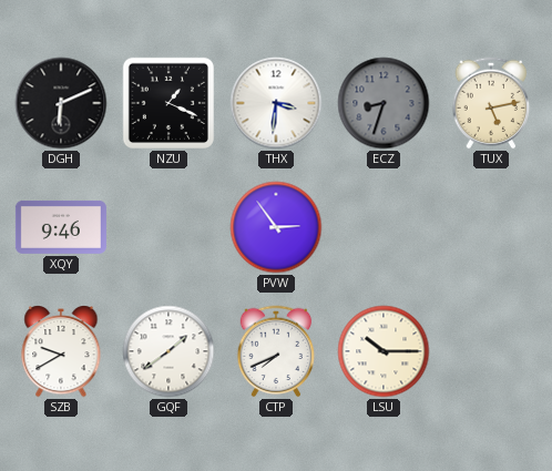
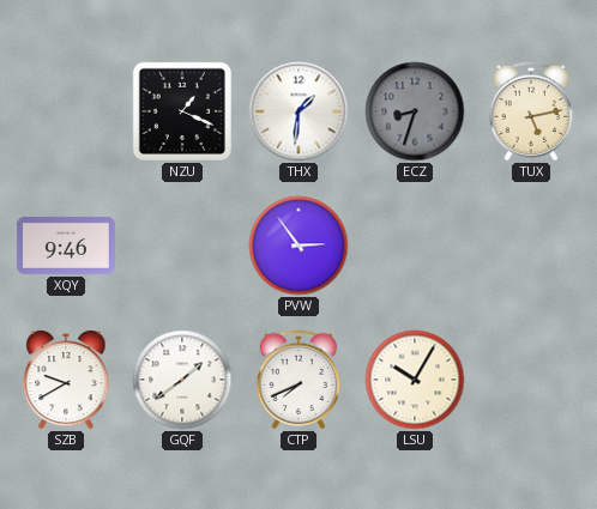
DGH: 6:11 -> none (61, 103)
THX: 3:31 -> 1:31 (298, 111)
LSU: 10:15 -> 10:05 (415, 380)
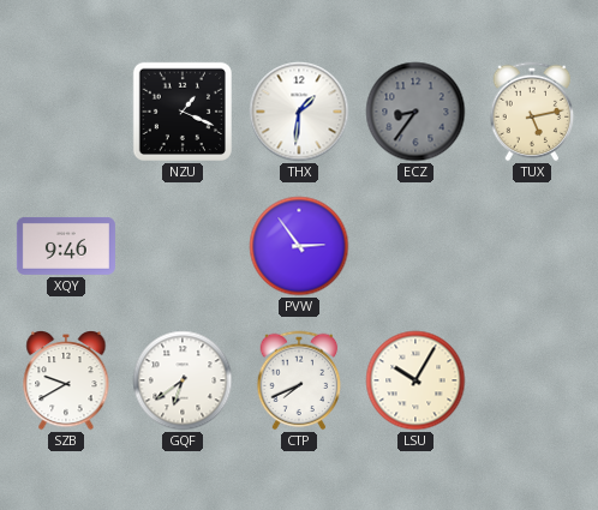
ECZ: 8:33 -> 8:36 (415, 112)
GQF: 1:39 -> 6:39 (183, 380)
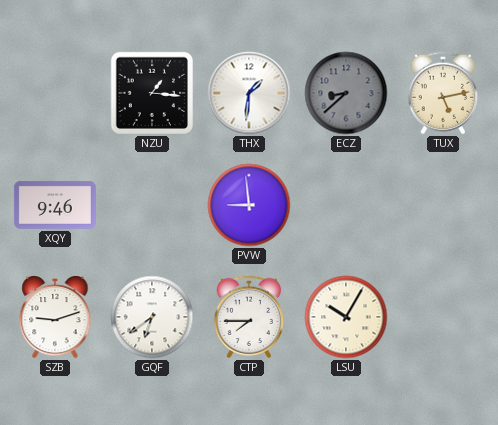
NZU: 1:19 -> 1:16 (152, 93)
ECZ: 8:36 -> 8:38 (346, 93)
PVW: 2:54 -> 8:59 (249, 205)
SZB: 9:40 -> 9:12 (55, 318)
CTP: 7:41 -> 7:45 (249, 317)
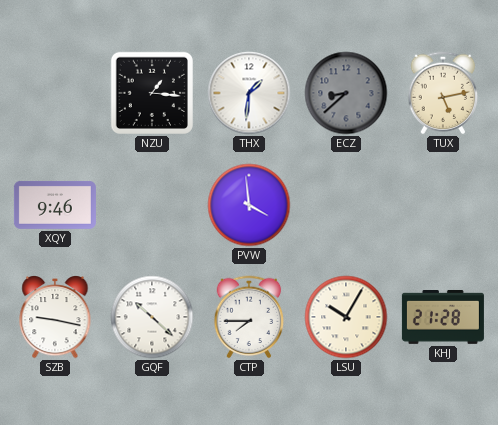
PVW: 8:59 -> 3:59 (249, 205)
SZB: 9:12 -> 9:17 (55, 318)
GQF: 6:39 -> 10:22 (152, 317)
KHJ: none -> 21:28 (443, 318)
